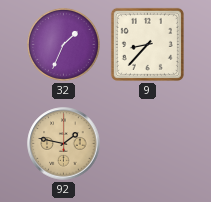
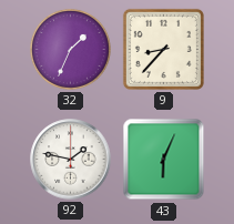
92 dial: champagne -> white (71, 160)
43: none -> 6:04 (164, 160)
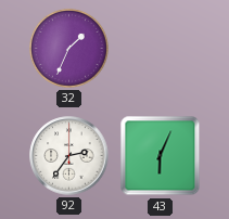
9: 8:37 -> none (163, 49)
92: 1:47 -> 2:36 (69, 156)
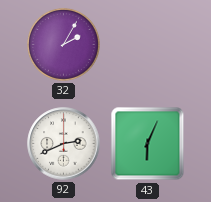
32: 1:34 -> 2:05 (63, 44)
92: 2:36 -> 2:41 (64, 144)
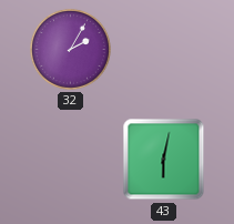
92: 2:41 -> none (64, 144)
43: 6:04 -> 6:02 (164, 160)
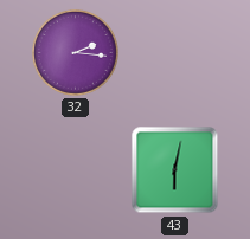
32: 2:05 -> 2:16 (75, 52)
